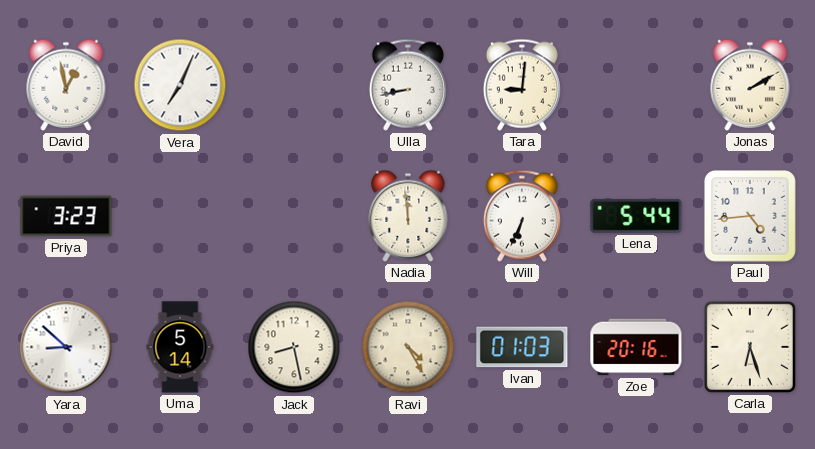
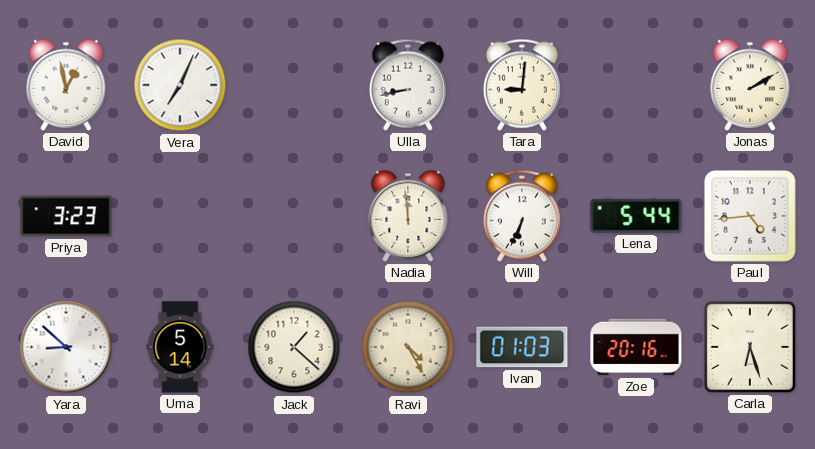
Jack: 8:28 -> 1:22 (294, 347)
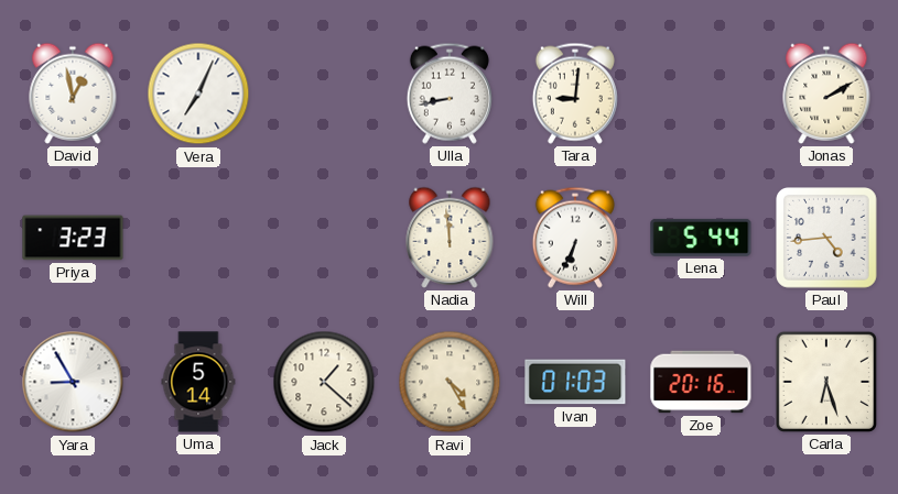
Yara: 8:52 -> 8:55 (73, 382)
